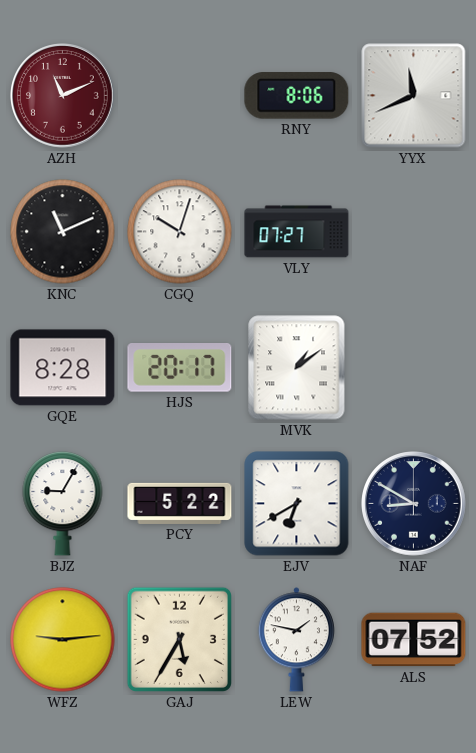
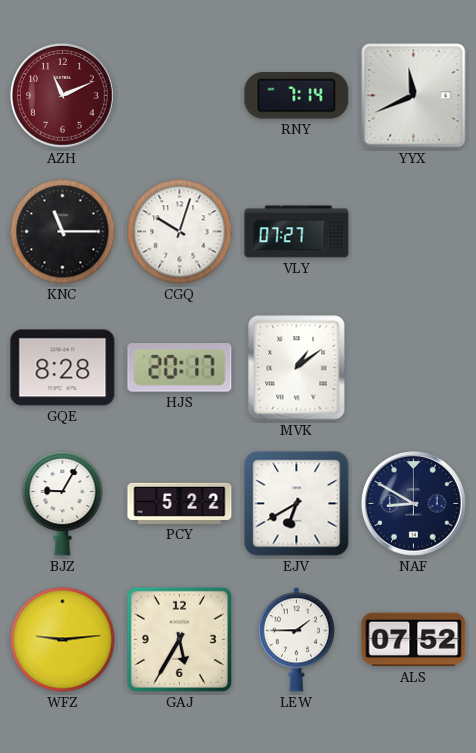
RNY: 8:06 -> 7:14 (297, 96)
KNC: 11:11 -> 11:15 (63, 232)
LEW: 1:47 -> 1:45 (296, 640)
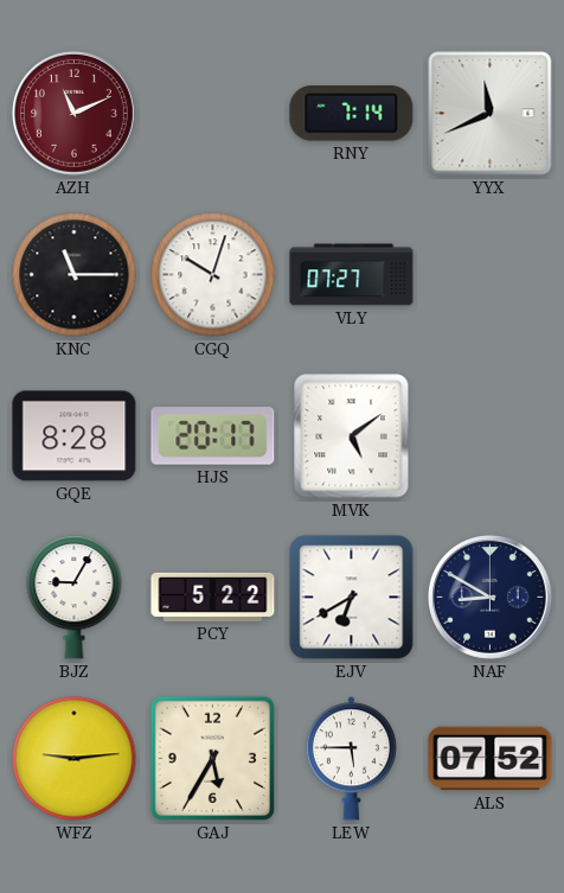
MVK: 1:09 -> 5:09 (352, 436)
LEW: 1:45 -> 5:45 (351, 759)
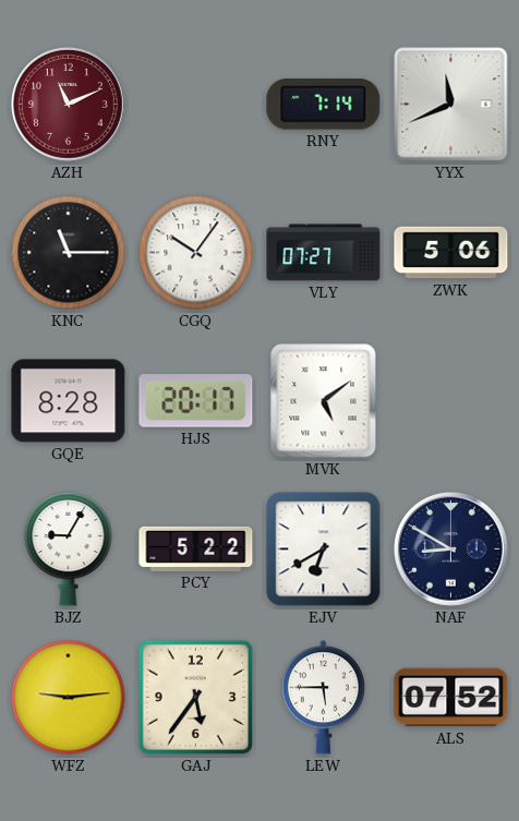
CGQ: 10:03 -> 10:06 (196, 253)
ZWK: none -> 5:06 (451, 253)
GAJ: 5:35 -> 5:36 (195, 697)
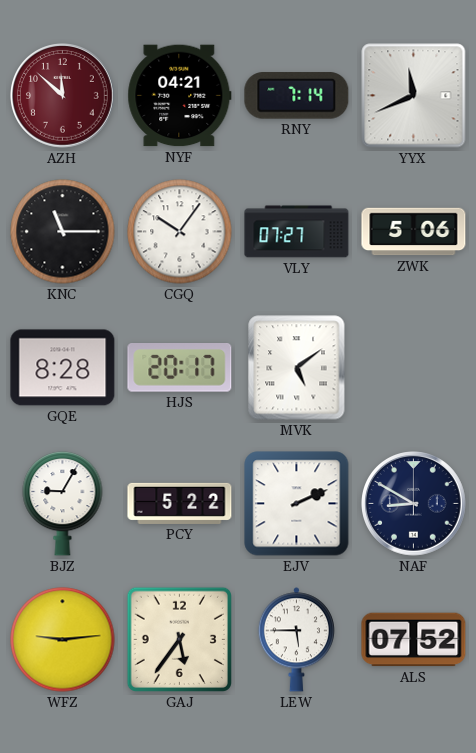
AZH: 11:11 -> 11:52 (63, 96)
NYF: none -> 04:21 (180, 96)
EJV: 6:40 -> 2:11 (297, 504)
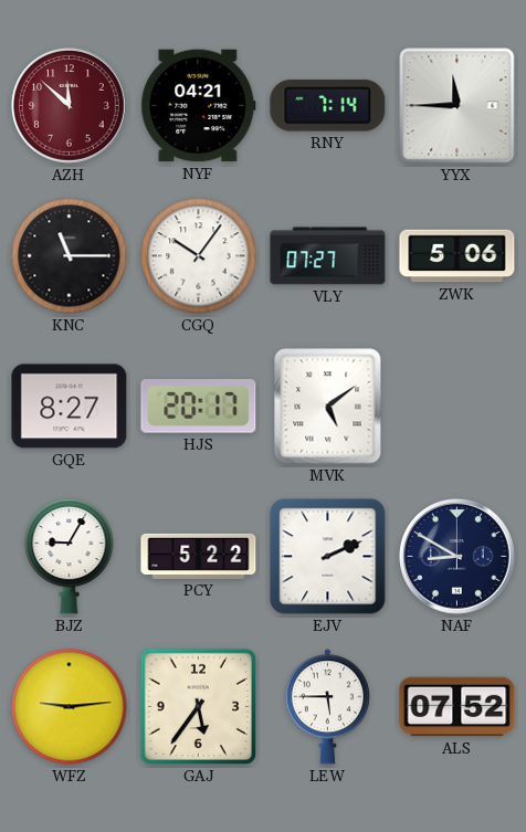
YYX: 11:41 -> 11:45 (457, 106)
GQE: 8:28 -> 8:27 (70, 407)
